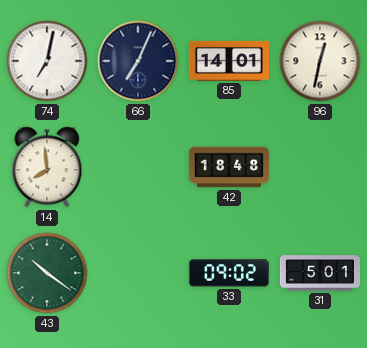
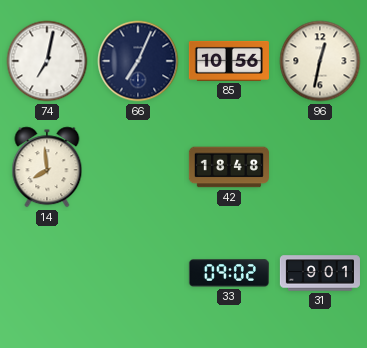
85: 14:01 -> 10:56 (229, 61)
43: 10:21 -> none (47, 273)
31: 5:01 -> 9:01 (320, 273)
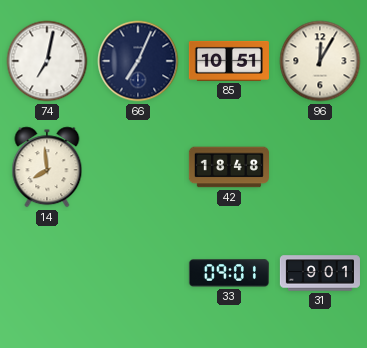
85: 10:56 -> 10:51 (229, 61)
96: 12:32 -> 12:05 (320, 61)
33: 09:02 -> 09:01 (229, 273)
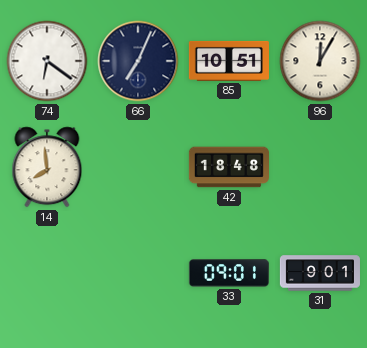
74: 7:02 -> 6:21 (47, 61)
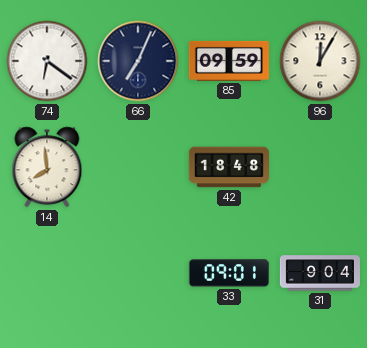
85: 10:51 -> 09:59 (229, 61)
31: 9:01 -> 9:04 (320, 273)
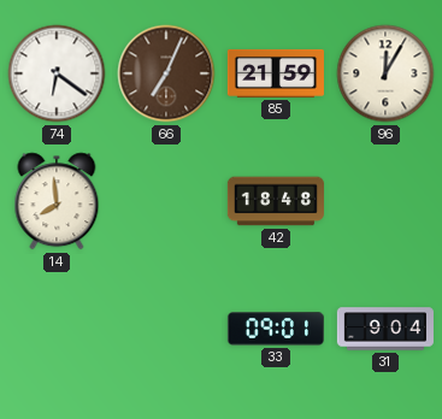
66 dial: navy -> brown (166, 73)
85: 09:59 -> 21:59 (276, 73)
